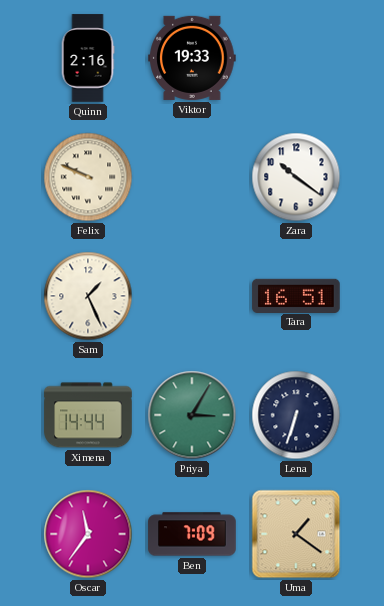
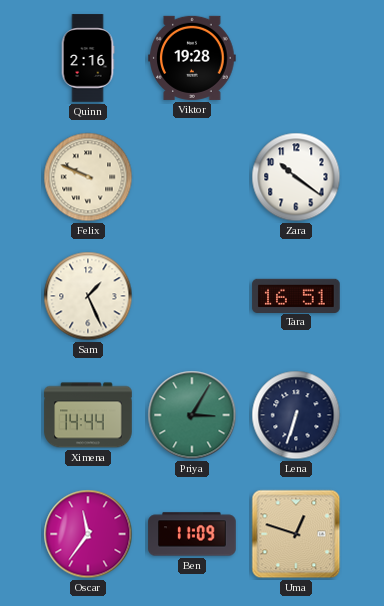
Viktor: 19:33 -> 19:28 (192, 58)
Ben: 7:09 -> 11:09 (192, 534)
Uma: 1:21 -> 12:48 (296, 534)
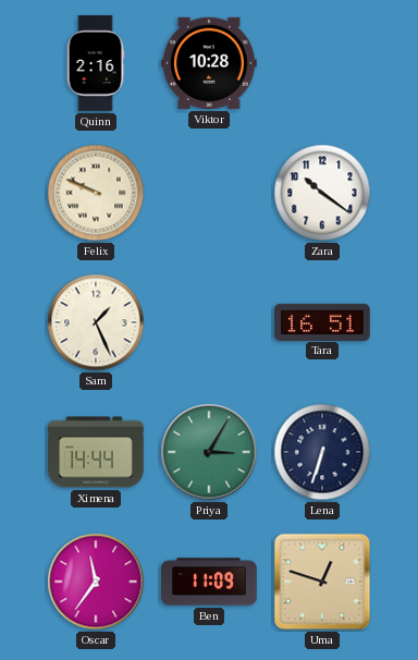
Viktor: 19:28 -> 10:28 (209, 63)
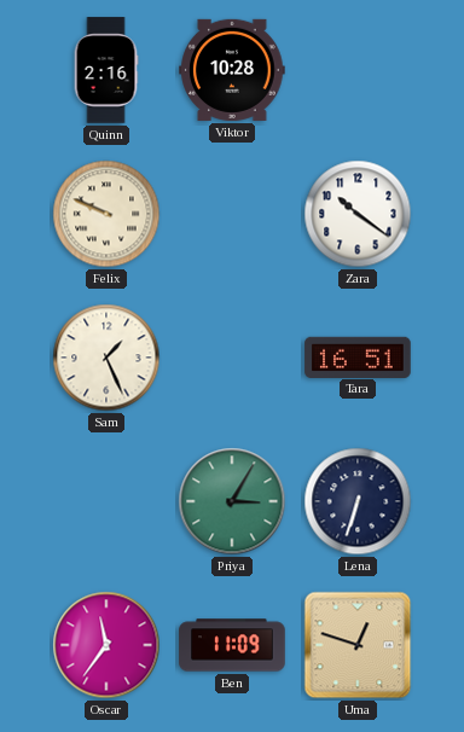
Ximena: 14:44 -> none (96, 452)
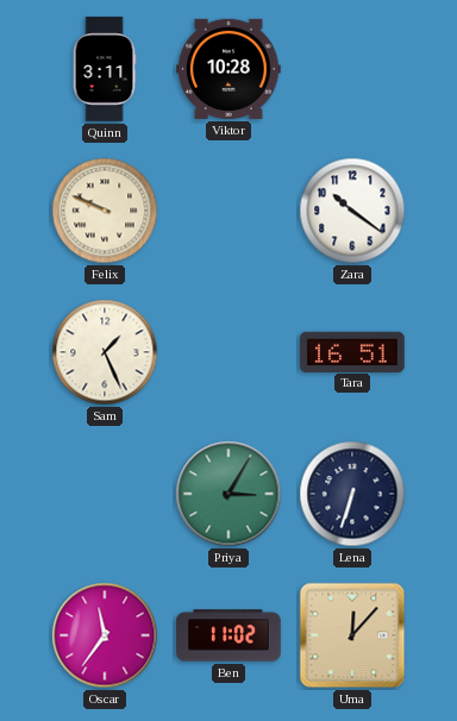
Quinn: 2:16 -> 3:11 (105, 69)
Ben: 11:09 -> 11:02 (228, 635)
Uma: 12:48 -> 12:07 (352, 635)
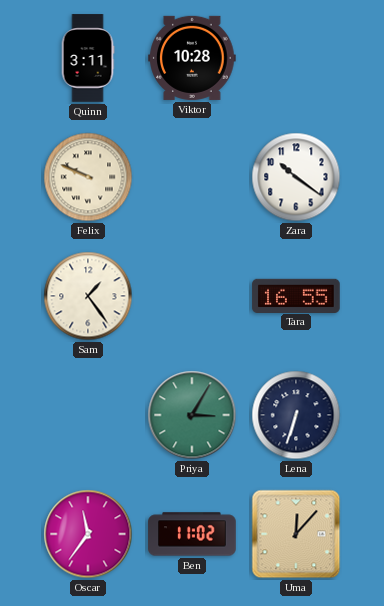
Sam: 1:26 -> 1:24 (88, 296)
Tara: 16:51 -> 16:55 (296, 295)
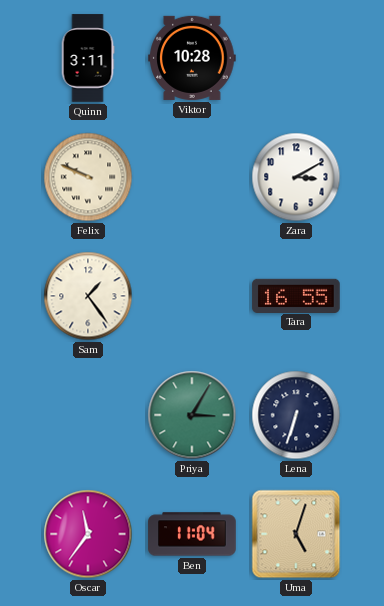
Zara: 10:21 -> 3:10 (296, 177)
Ben: 11:02 -> 11:04 (192, 534)
Uma: 12:07 -> 5:03 (296, 534)
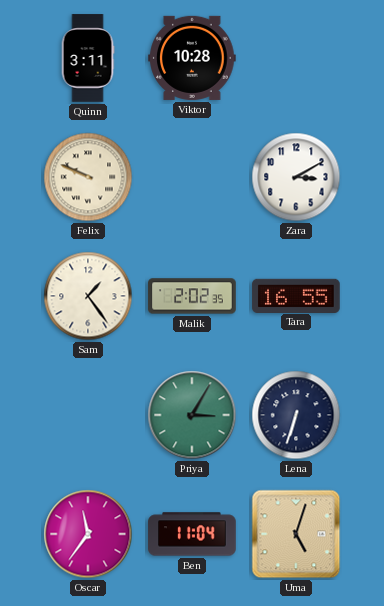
Malik: none -> 2:02 (192, 296)
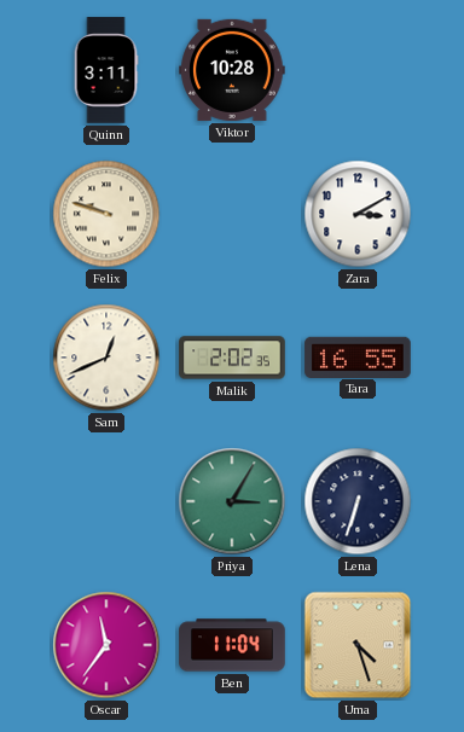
Felix: 9:49 -> 9:48 (106, 214)
Sam: 1:24 -> 12:41 (106, 358)
Uma: 5:03 -> 4:27 (358, 645)
